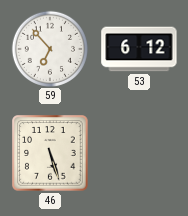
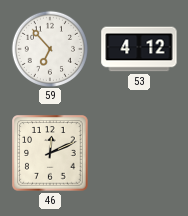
53: 6:12 -> 4:12 (139, 49)
46: 5:27 -> 12:11 (50, 153)
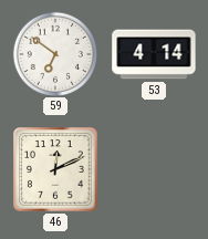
59: 6:53 -> 6:51 (54, 53)
53: 4:12 -> 4:14 (154, 54)
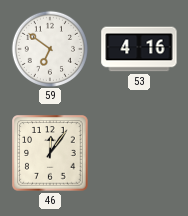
53: 4:14 -> 4:16 (139, 49)
46: 12:11 -> 12:06 (50, 153)
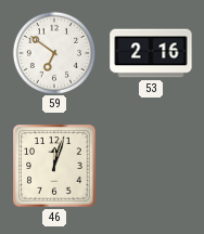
53: 4:16 -> 2:16 (151, 53)
46: 12:06 -> 12:03 (54, 166)
